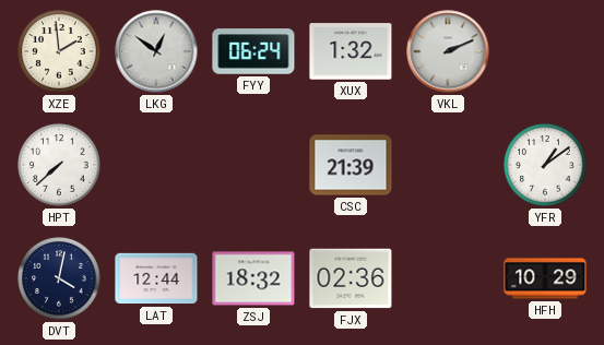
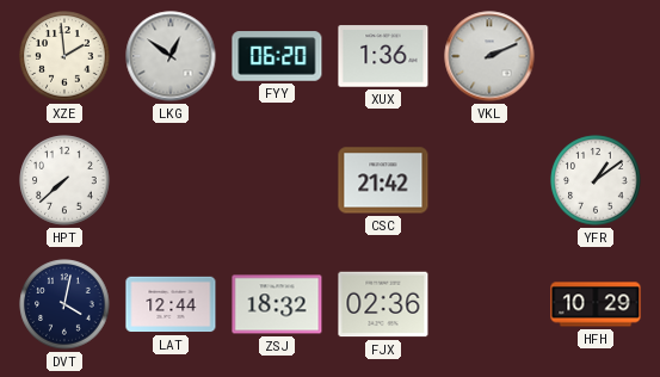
FYY: 06:24 -> 06:20 (277, 56)
XUX: 1:32 -> 1:36 (383, 56)
CSC: 21:39 -> 21:42 (383, 180)
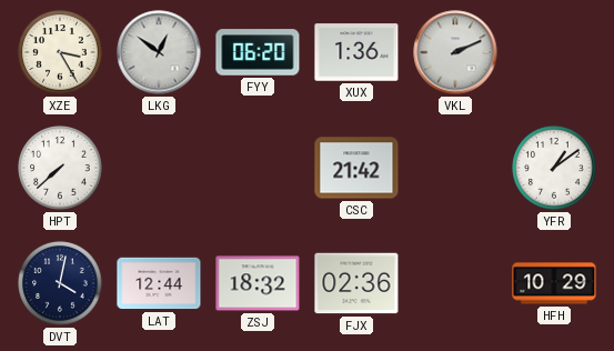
XZE: 1:59 -> 3:25 (60, 52)
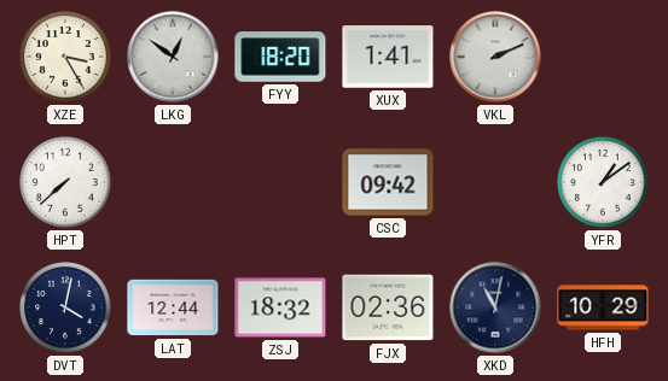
FYY: 06:20 -> 18:20 (280, 57)
XUX: 1:36 -> 1:41 (388, 57)
CSC: 21:42 -> 09:42 (388, 182)
XKD: none -> 11:02 (495, 307)
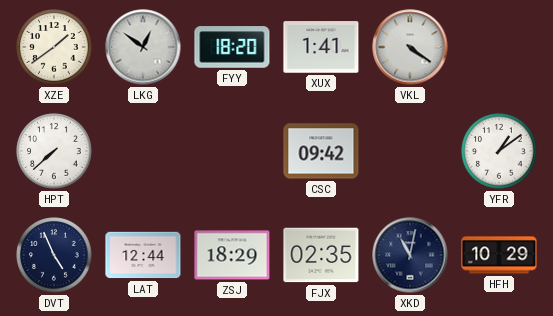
XZE: 3:25 -> 1:39 (54, 47)
VKL: 2:11 -> 4:21 (410, 47)
DVT: 4:02 -> 4:56 (54, 255)
ZSJ: 18:32 -> 18:29 (232, 255)
FJX: 02:36 -> 02:35 (321, 255)
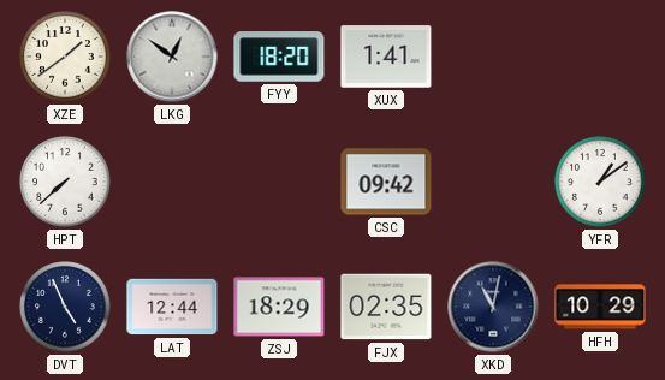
VKL: 4:21 -> none (410, 47)
